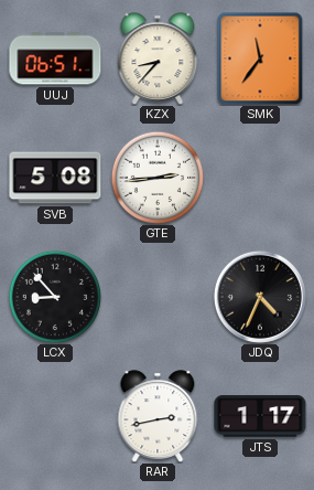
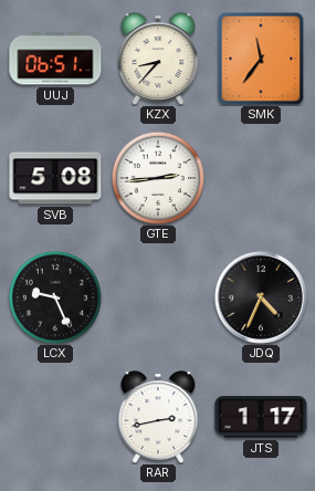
LCX: 8:53 -> 9:26 (54, 296)
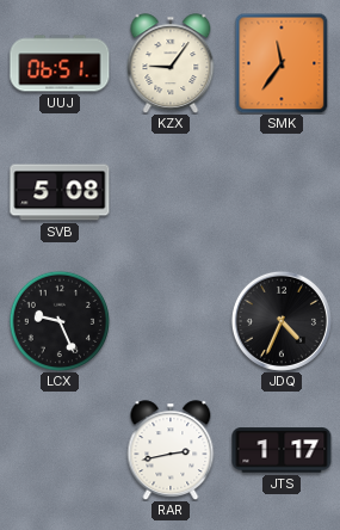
KZX: 8:37 -> 9:06 (171, 63)
GTE: 2:44 -> none (157, 177)
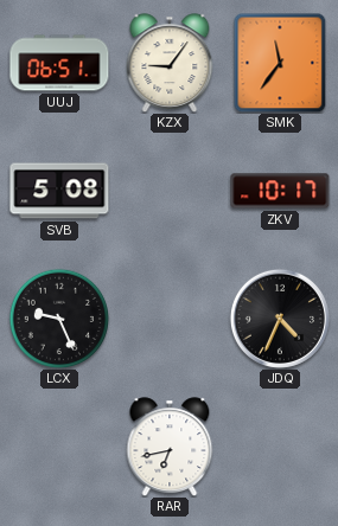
ZKV: none -> 10:17 (280, 191)
RAR: 2:43 -> 6:43 (170, 447)
JTS: 1:17 -> none (282, 450)
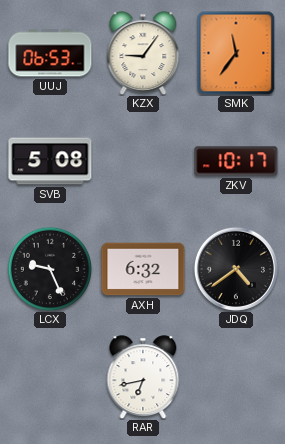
UUJ: 06:51 -> 06:53 (50, 53)
AXH: none -> 6:32 (143, 269)
JDQ: 4:34 -> 4:39 (236, 269)
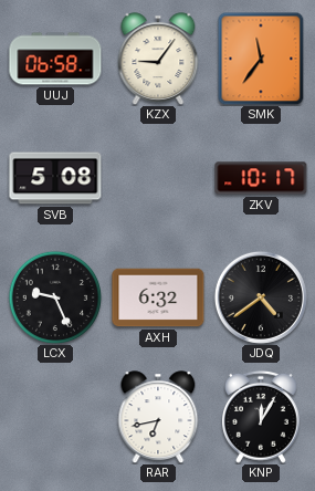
UUJ: 06:53 -> 06:58 (55, 59)
KNP: none -> 12:05 (261, 417)
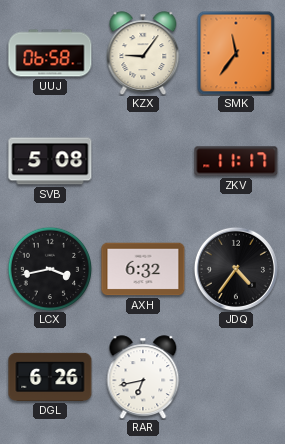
ZKV: 10:17 -> 11:17 (236, 161)
LCX: 9:26 -> 3:43 (49, 268)
JDQ: 4:39 -> 4:36 (236, 269)
DGL: none -> 6:26 (50, 377)
KNP: 12:05 -> none (261, 417)
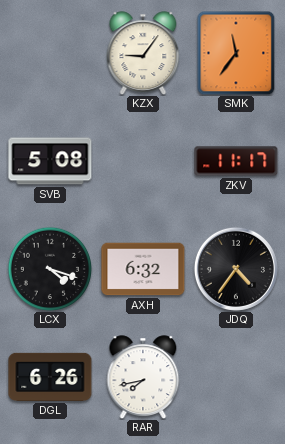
UUJ: 06:58 -> none (50, 53)
LCX: 3:43 -> 4:18 (49, 268)
RAR: 6:43 -> 7:43 (143, 377)
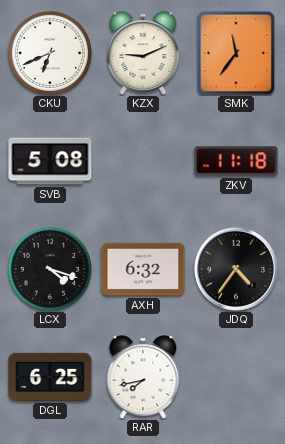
CKU: none -> 6:41 (49, 52)
KZX: 9:06 -> 9:11 (143, 53)
ZKV: 11:17 -> 11:18 (236, 161)
DGL: 6:26 -> 6:25 (50, 377)
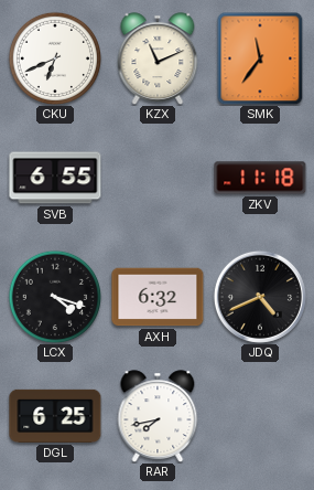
KZX: 9:11 -> 11:11 (158, 58)
SVB: 5:08 -> 6:55 (55, 178)
JDQ: 4:36 -> 4:41 (260, 297)
